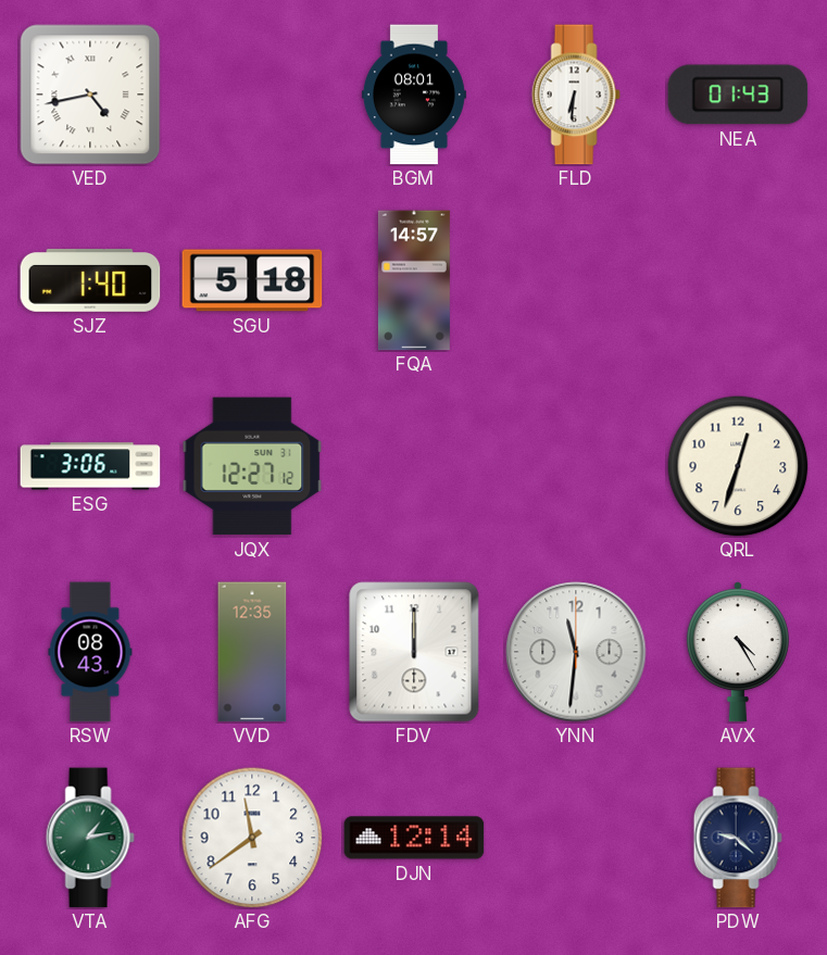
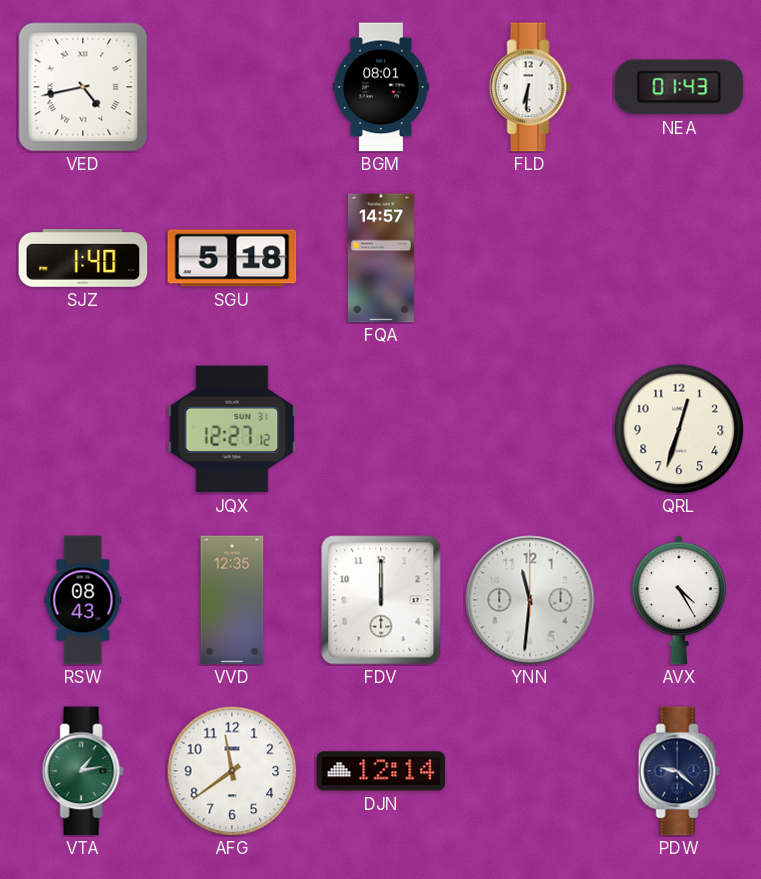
ESG: 3:06 -> none (90, 466)
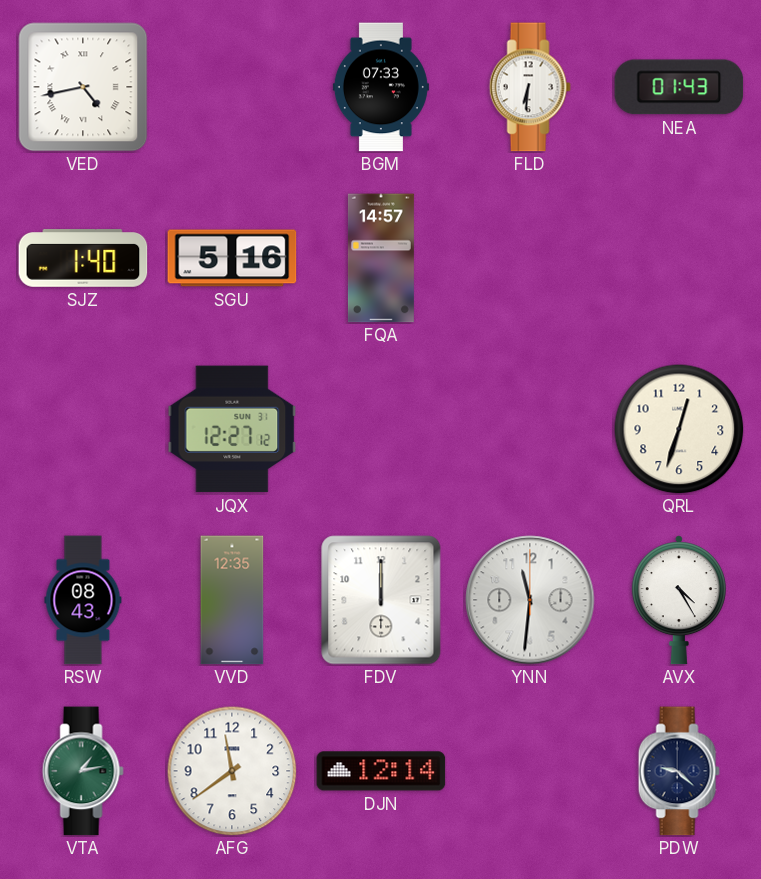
BGM: 08:01 -> 07:33 (381, 87)
SGU: 5:18 -> 5:16 (232, 258)
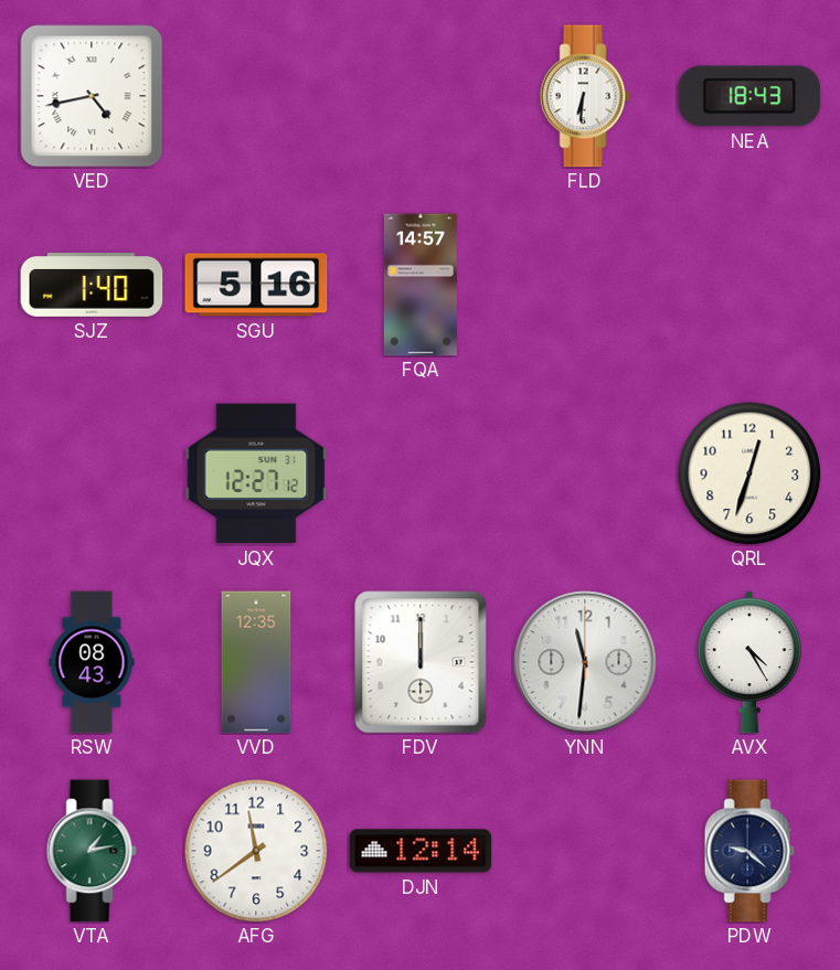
BGM: 07:33 -> none (381, 87)
NEA: 01:43 -> 18:43 (749, 96)
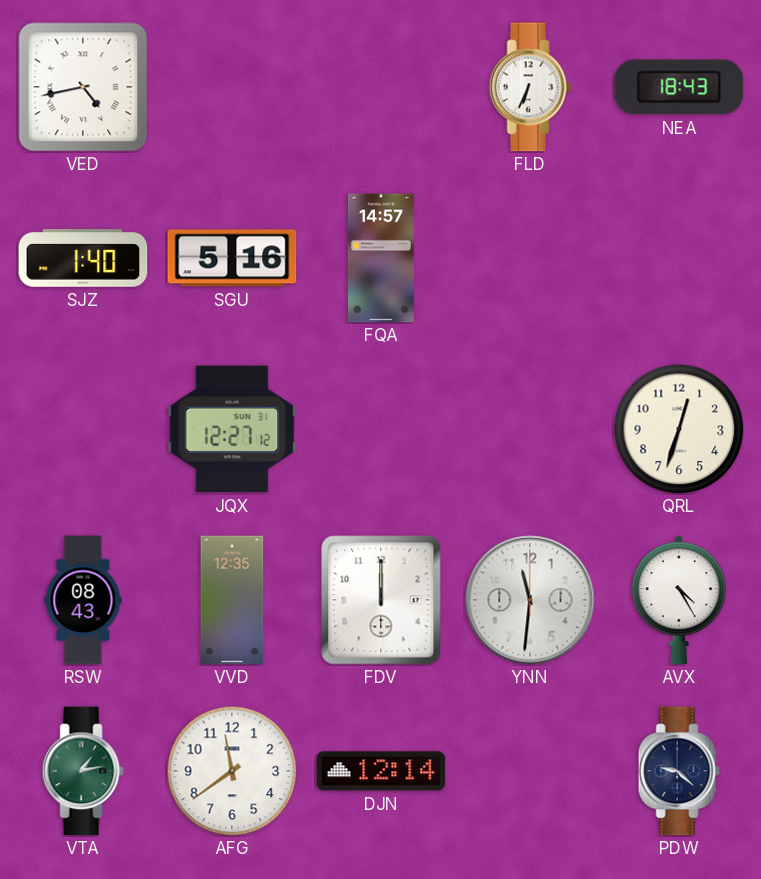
FLD: 6:31 -> 6:34 (530, 87)
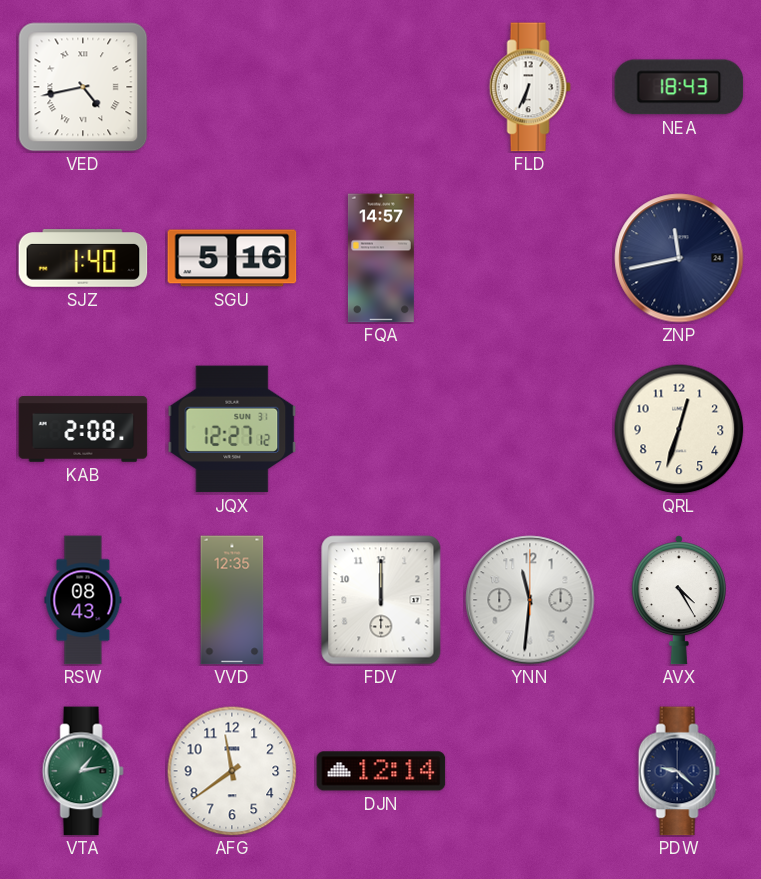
ZNP: none -> 11:43 (679, 258)
KAB: none -> 2:08 (83, 429)
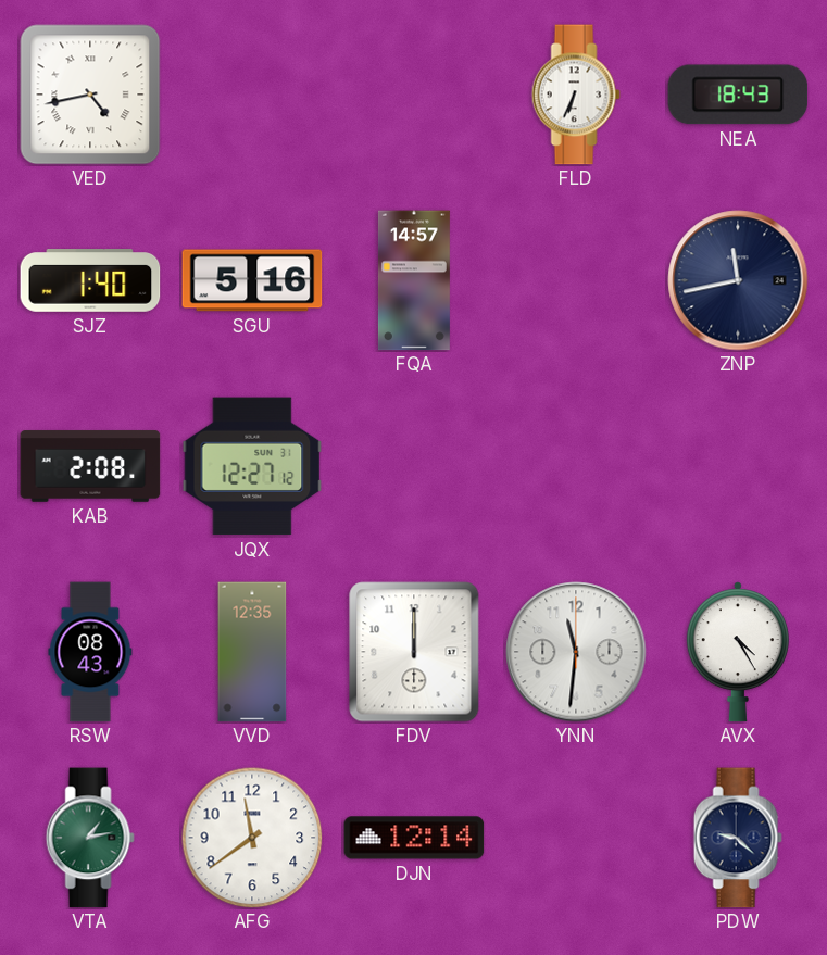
QRL: 12:33 -> none (679, 429)
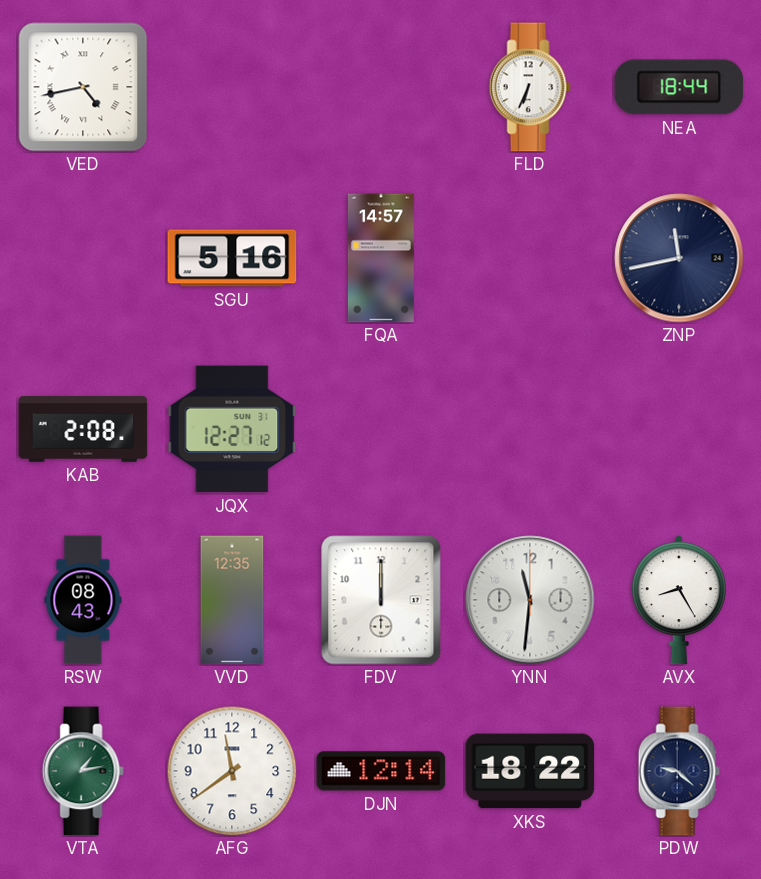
NEA: 18:43 -> 18:44 (679, 87)
SJZ: 1:40 -> none (90, 281)
AVX: 4:25 -> 8:25 (679, 600)
XKS: none -> 18:22 (530, 771)
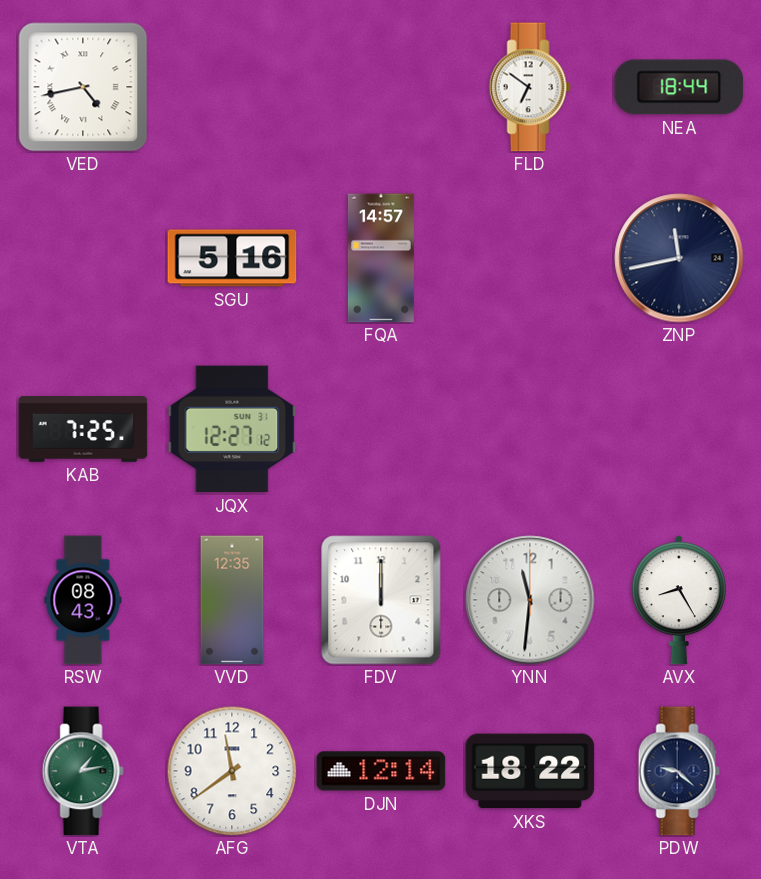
FLD: 6:34 -> 6:51 (530, 87)
KAB: 2:08 -> 7:25 (83, 429)
